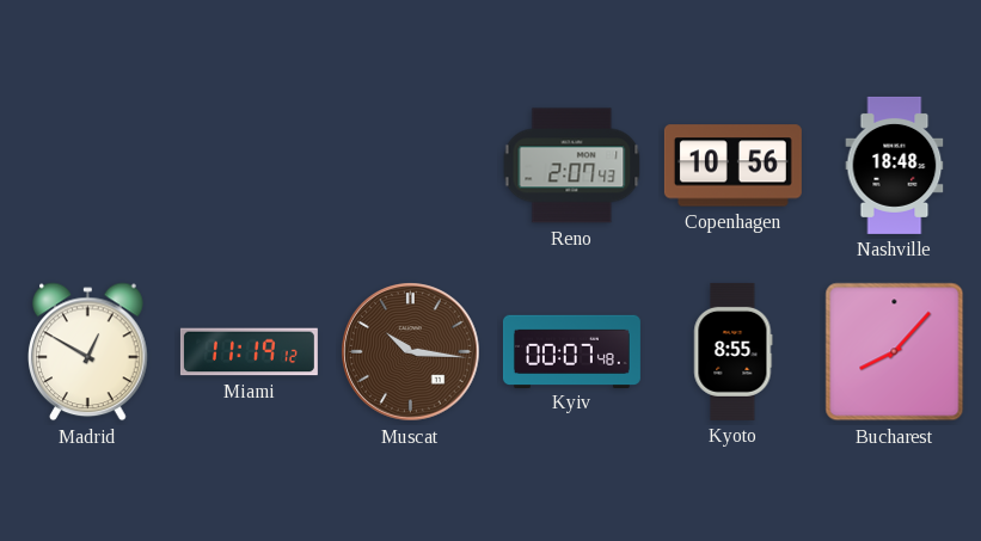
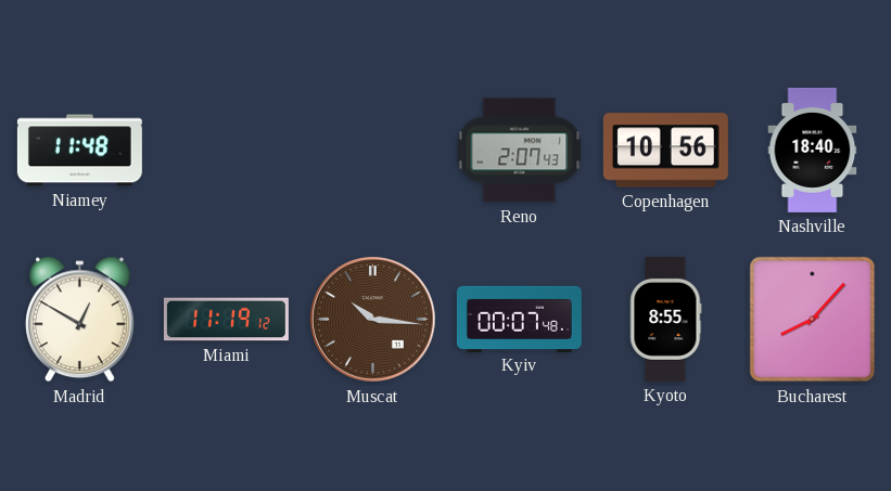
Niamey: none -> 11:48 (79, 151)
Nashville: 18:48 -> 18:40 (813, 150)
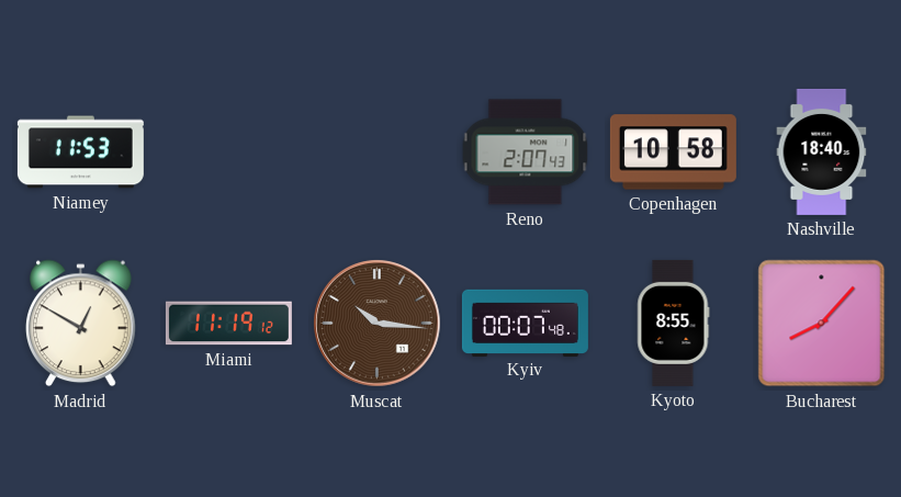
Niamey: 11:48 -> 11:53 (80, 153)
Copenhagen: 10:56 -> 10:58 (673, 153)
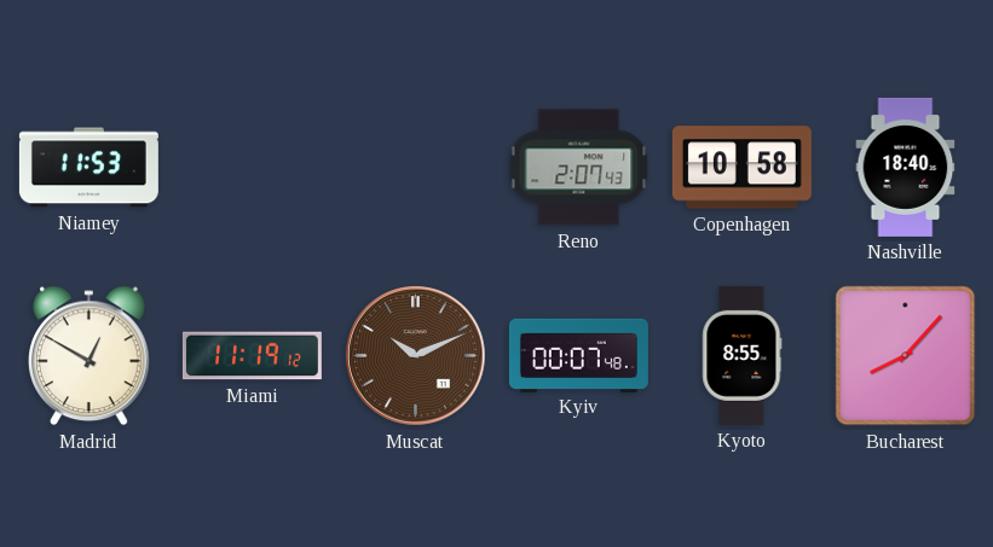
Muscat: 10:16 -> 10:11 (416, 356)
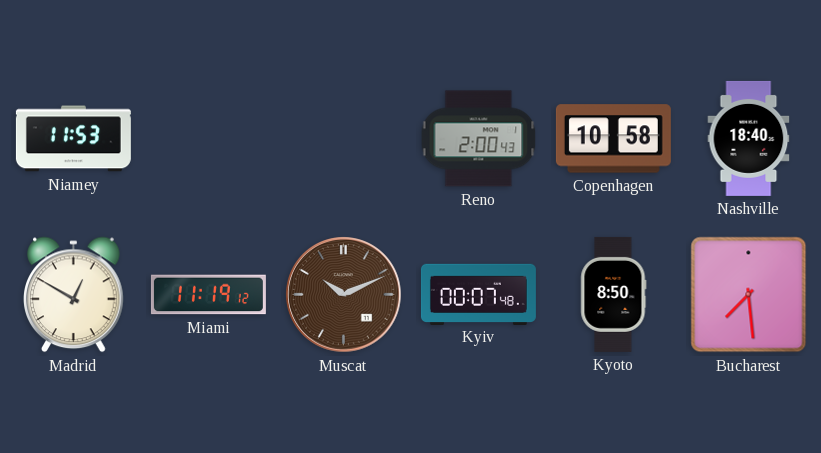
Reno: 2:07 -> 2:00 (479, 139)
Kyoto: 8:55 -> 8:50 (614, 294)
Bucharest: 8:07 -> 7:29 (749, 295)
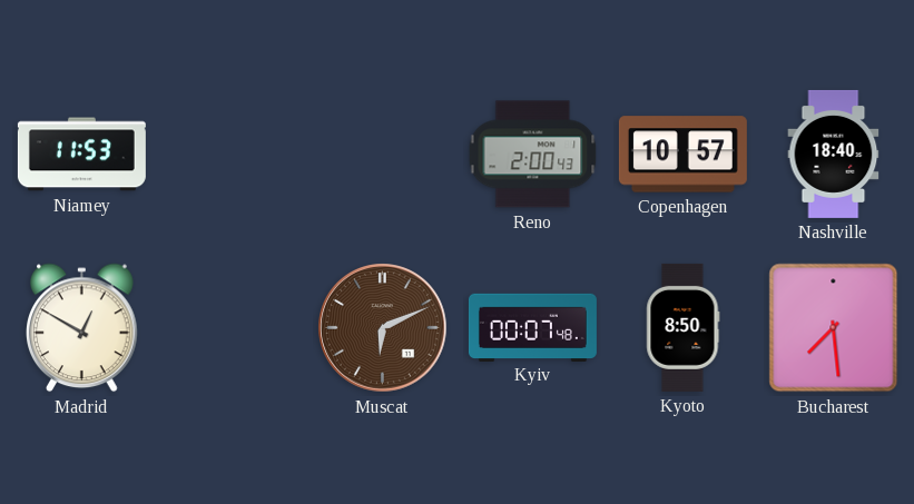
Copenhagen: 10:58 -> 10:57 (682, 155)
Miami: 11:19 -> none (208, 295)
Muscat: 10:11 -> 6:11 (383, 328)
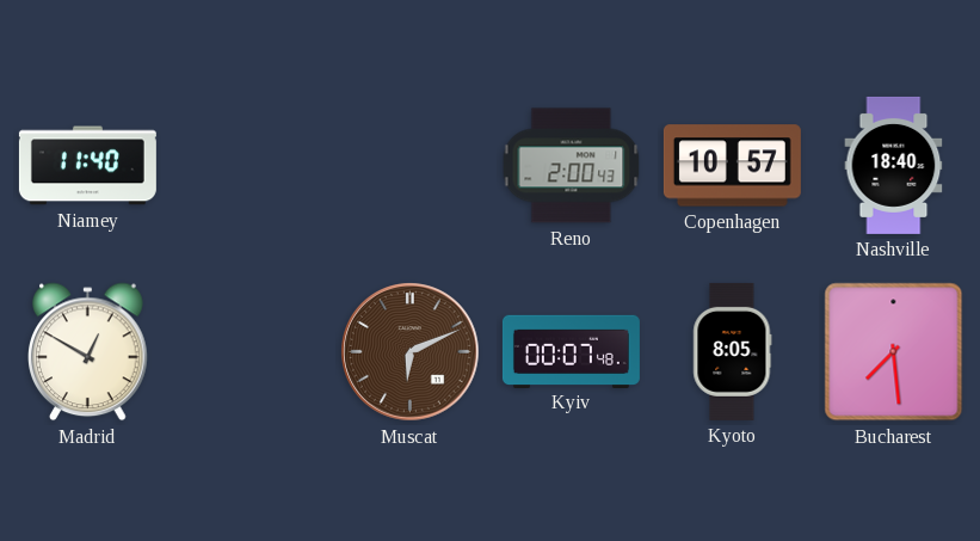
Niamey: 11:53 -> 11:40 (87, 166)
Kyoto: 8:50 -> 8:05 (733, 351)
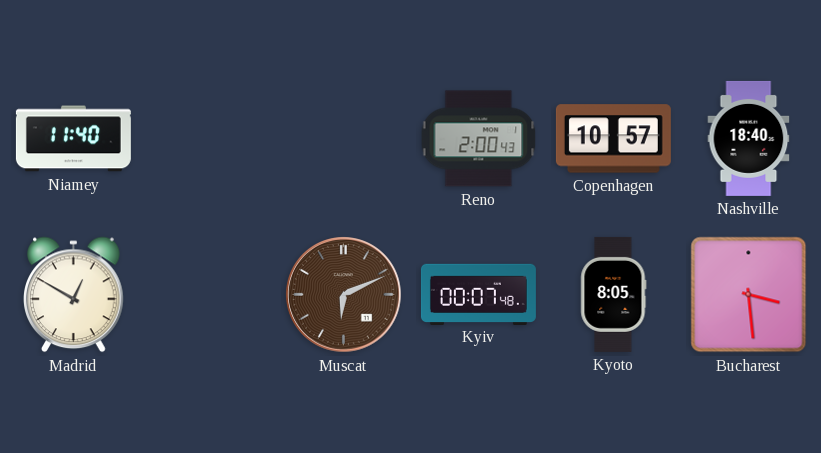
Bucharest: 7:29 -> 3:29 (749, 295)
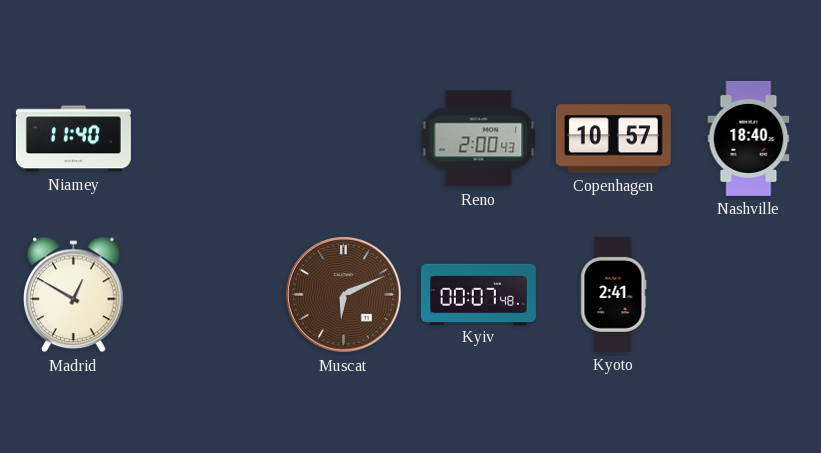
Kyoto: 8:05 -> 2:41 (614, 294)
Bucharest: 3:29 -> none (749, 295)
